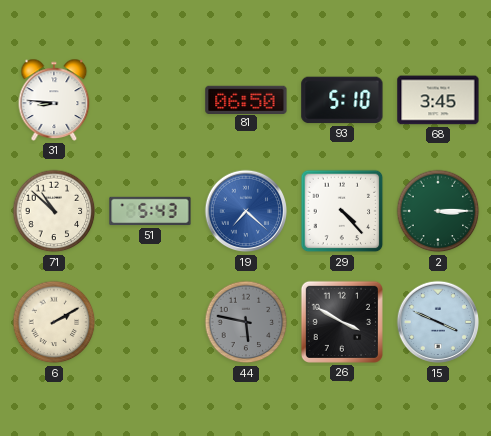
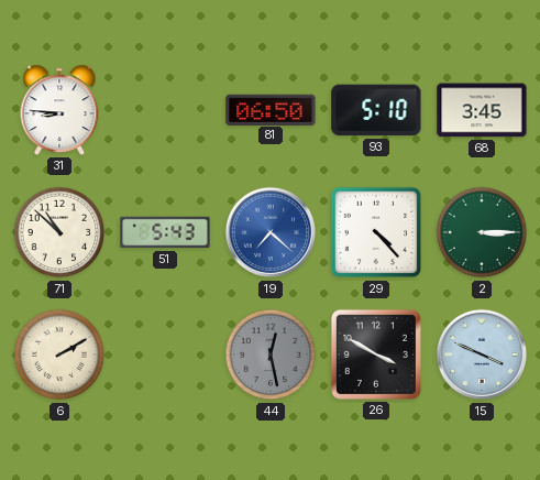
44: 5:47 -> 12:28 (271, 354)
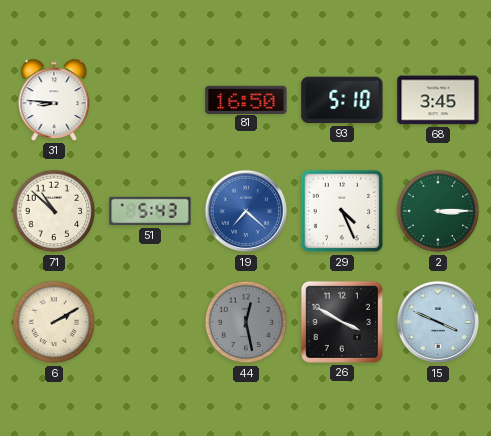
81: 06:50 -> 16:50 (246, 99)
29: 4:23 -> 4:26 (342, 211)
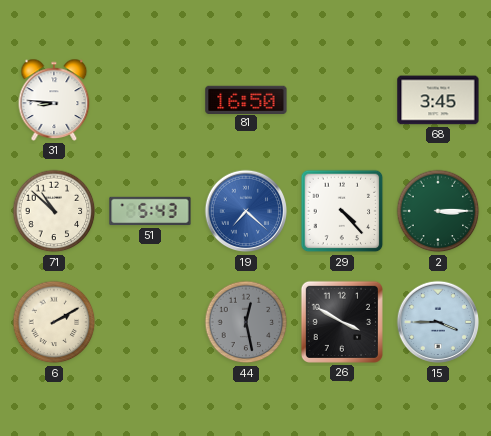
93: 5:10 -> none (342, 100)
29: 4:26 -> 4:23 (342, 211)
15: 3:49 -> 3:45 (438, 322)
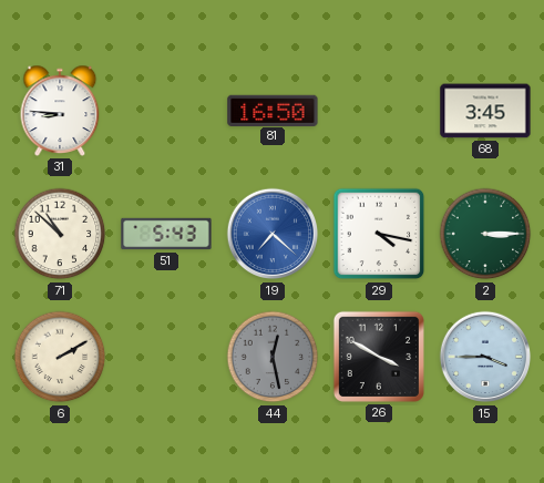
29: 4:23 -> 4:17 (379, 234)
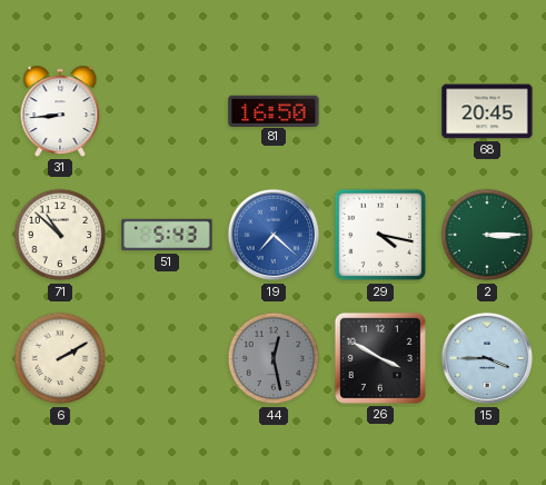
31: 8:46 -> 8:44 (60, 111)
68: 3:45 -> 20:45 (487, 111)
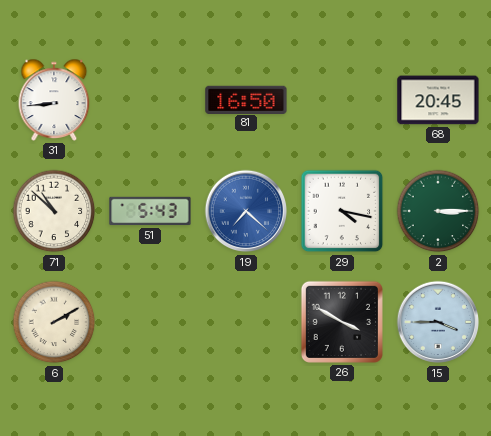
44: 12:28 -> none (274, 358)
